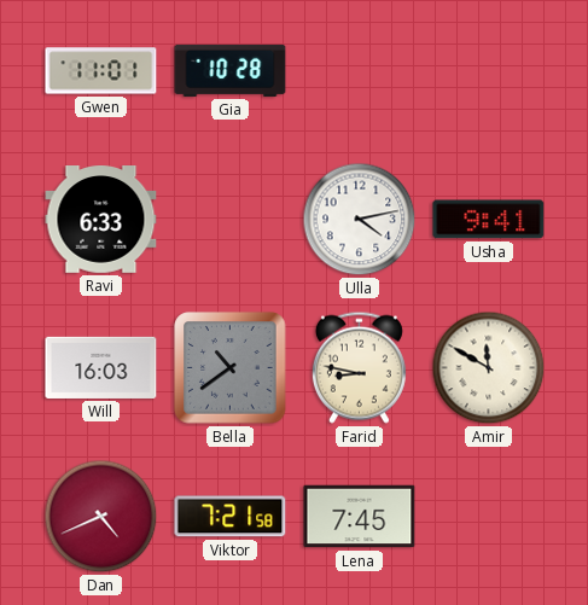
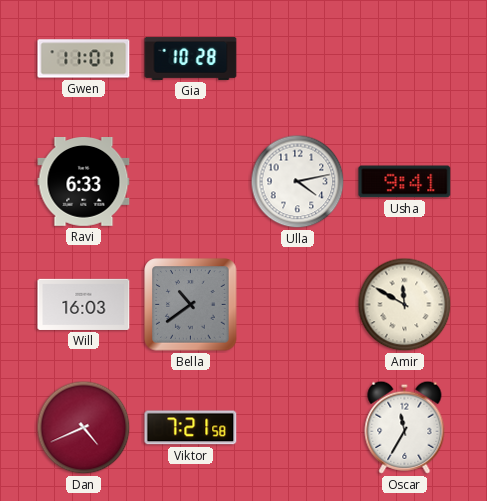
Farid: 8:47 -> none (359, 367)
Lena: 7:45 -> none (360, 517)
Oscar: none -> 11:35 (405, 427)
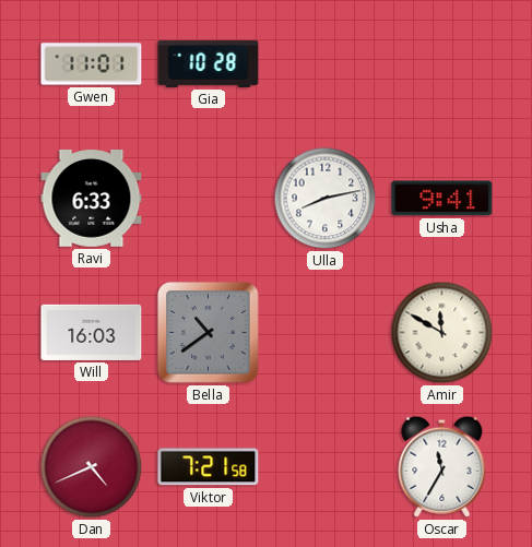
Ulla: 4:13 -> 8:13 (326, 199)
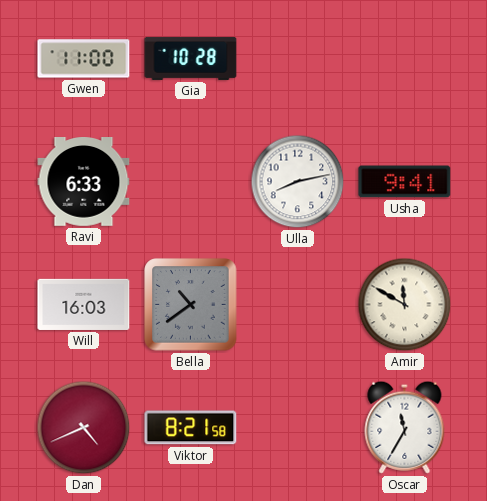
Gwen: 11:01 -> 11:00 (84, 59)
Viktor: 7:21 -> 8:21 (191, 428)
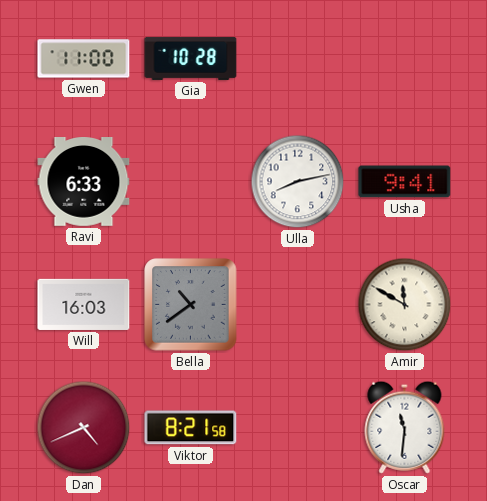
Oscar: 11:35 -> 11:31 (405, 427)
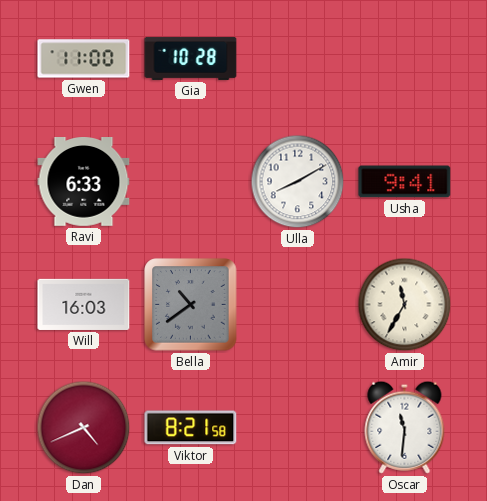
Ulla: 8:13 -> 8:10 (298, 182)
Amir: 11:50 -> 11:35 (405, 305)
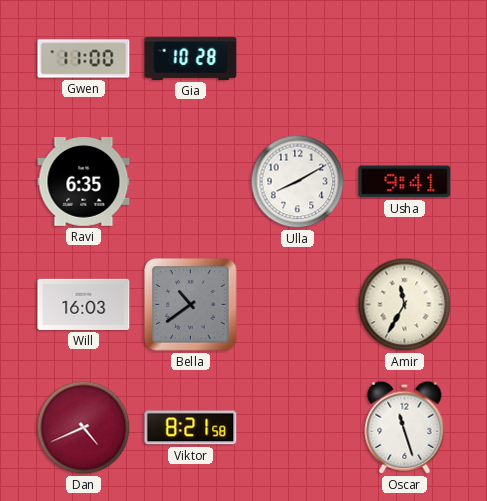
Ravi: 6:33 -> 6:35 (84, 182)
Oscar: 11:31 -> 11:27 (405, 427)
